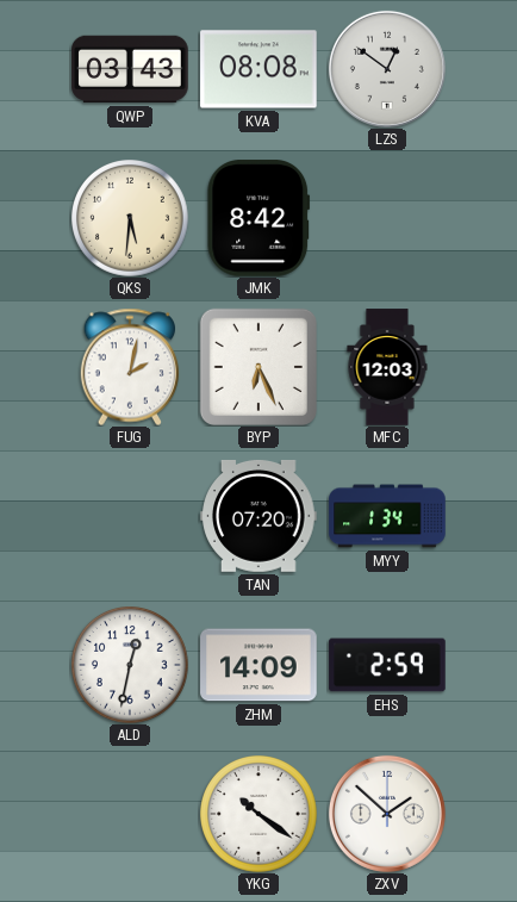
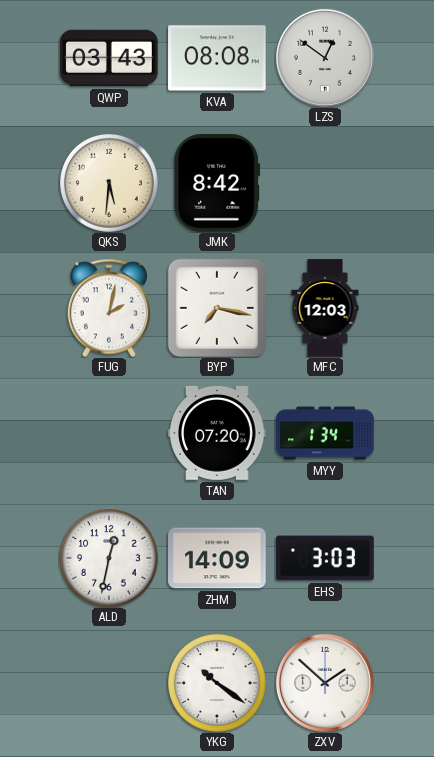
BYP: 6:26 -> 7:17 (217, 308)
EHS: 2:59 -> 3:03 (325, 558)
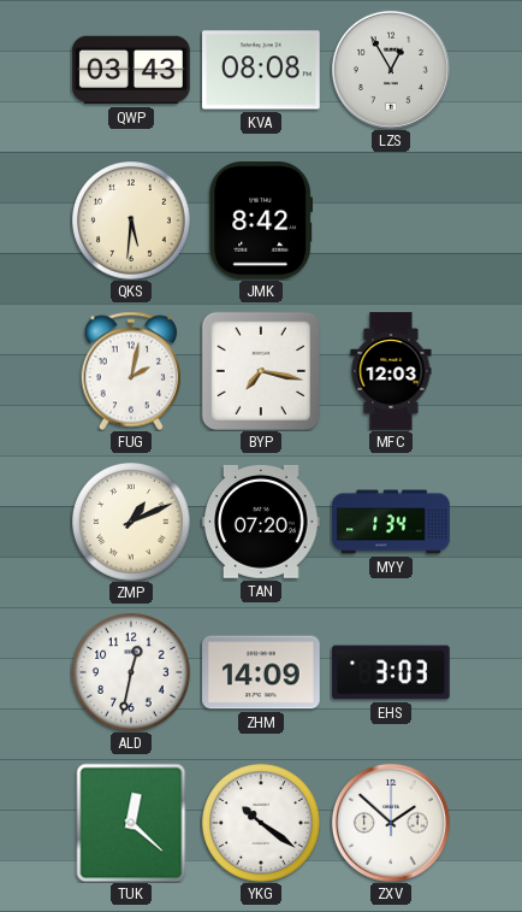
LZS: 12:51 -> 12:55 (391, 70)
ZMP: none -> 1:11 (132, 523)
TUK: none -> 12:22 (131, 823)
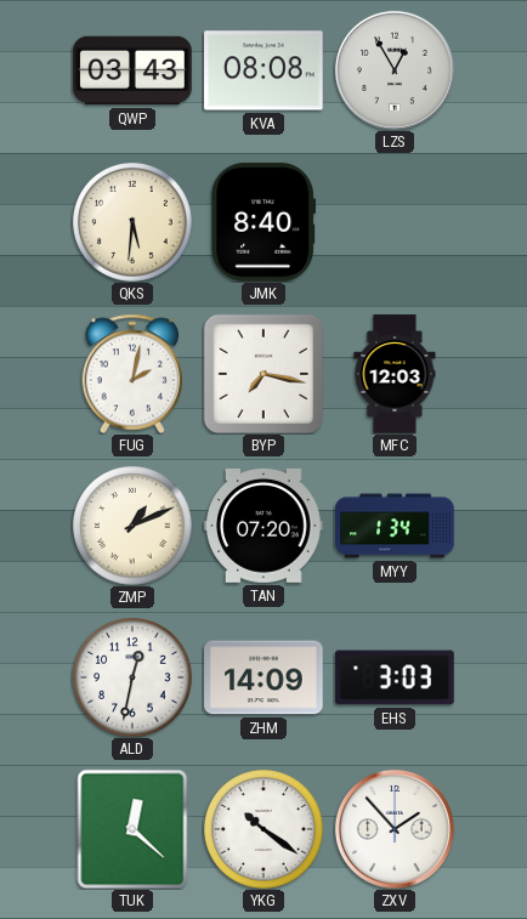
JMK: 8:42 -> 8:40 (263, 222)
ZXV: 1:52 -> 1:53 (395, 829)
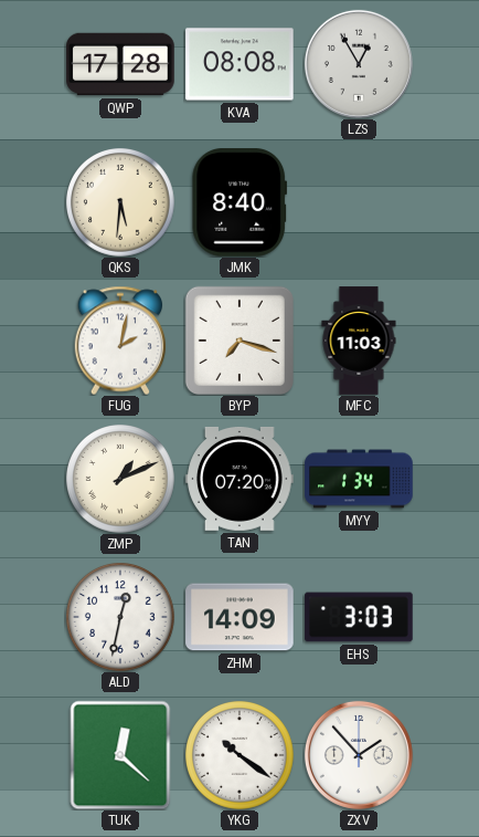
QWP: 03:43 -> 17:28 (120, 64)
BYP: 7:17 -> 7:18 (239, 341)
MFC: 12:03 -> 11:03 (359, 341)
